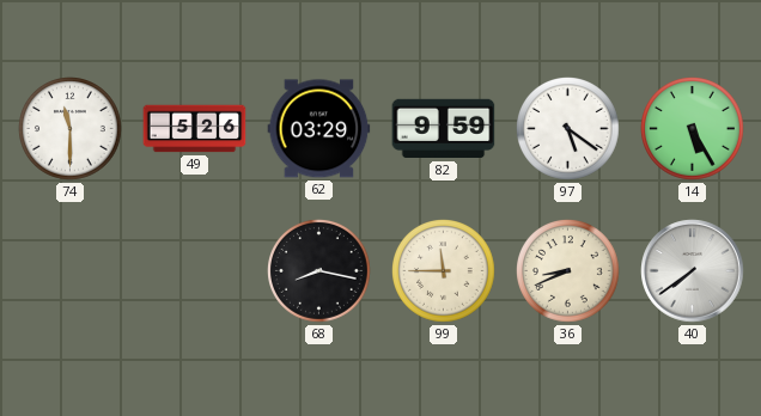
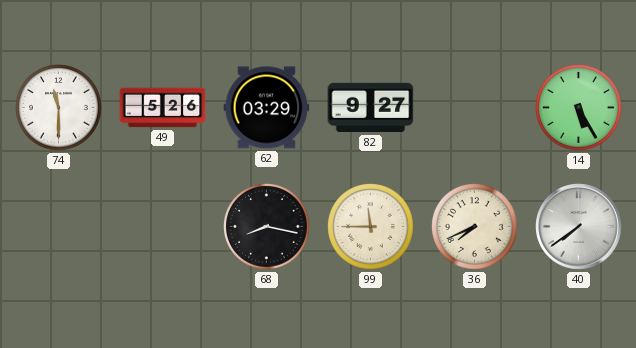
82: 9:59 -> 9:27 (371, 108)
97: 5:21 -> none (568, 129)
36: 8:41 -> 7:41 (475, 227)
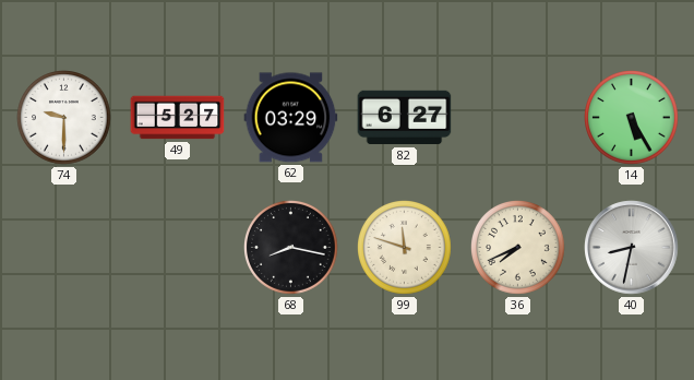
74: 11:30 -> 9:30 (64, 118)
49: 5:26 -> 5:27 (178, 118)
82: 9:27 -> 6:27 (405, 118)
99: 11:45 -> 11:48 (405, 248)
40: 7:39 -> 8:32 (632, 248)
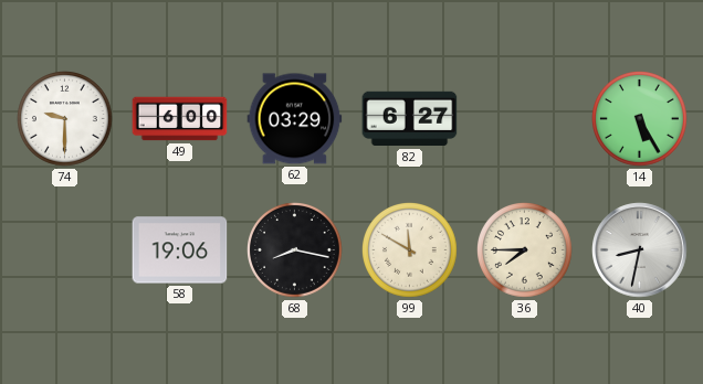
49: 5:27 -> 6:00 (180, 119)
58: none -> 19:06 (180, 250)
99: 11:48 -> 11:50 (410, 250)
36: 7:41 -> 7:45 (525, 250)
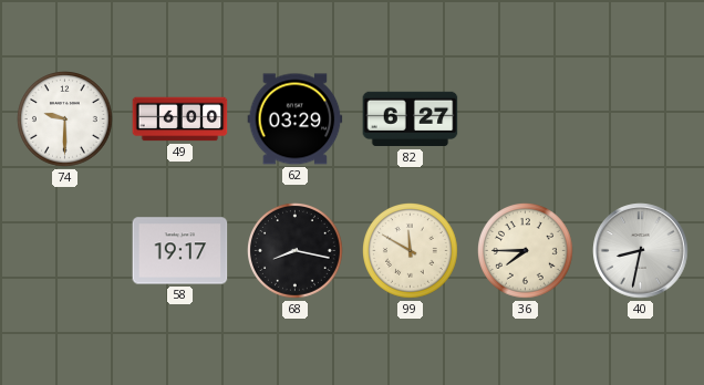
14: 5:25 -> none (640, 119)
58: 19:06 -> 19:17 (180, 251)
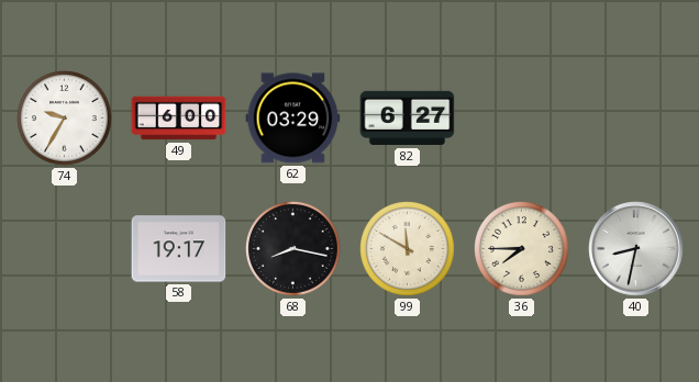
74: 9:30 -> 9:35 (65, 119)
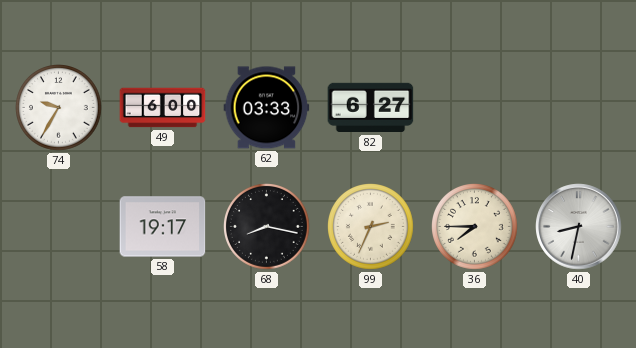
62: 03:29 -> 03:33 (267, 108)
99: 11:50 -> 2:34 (371, 227)
